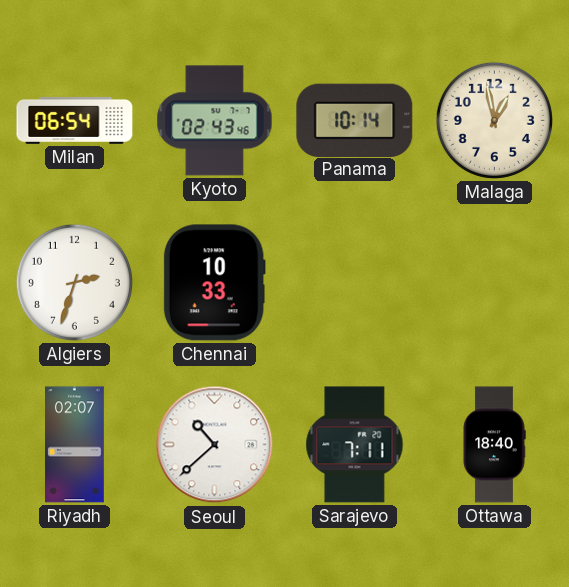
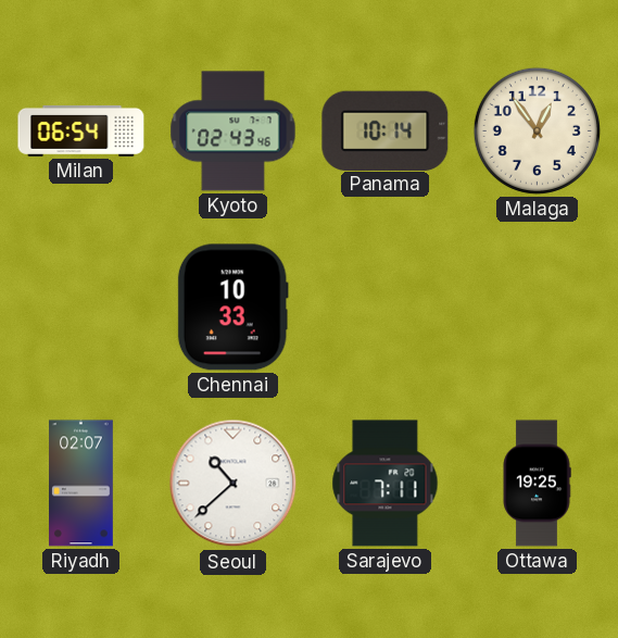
Malaga: 12:58 -> 12:54 (537, 130)
Algiers: 2:33 -> none (74, 282)
Ottawa: 18:40 -> 19:25 (537, 484)
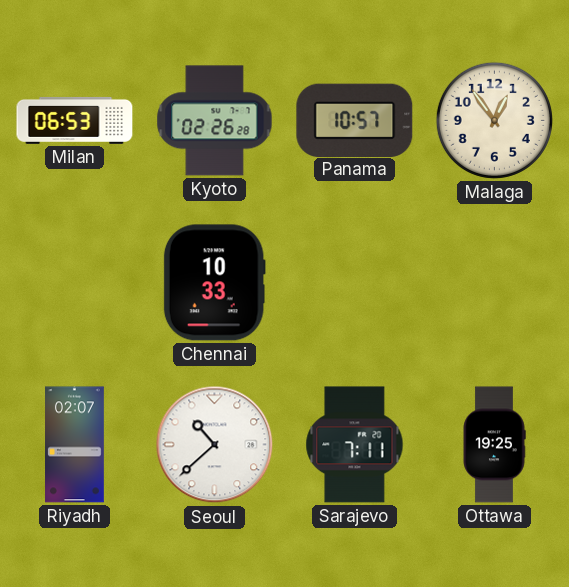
Milan: 06:54 -> 06:53 (75, 120)
Kyoto: 02:43 -> 02:26 (215, 121)
Panama: 10:14 -> 10:57 (355, 120)
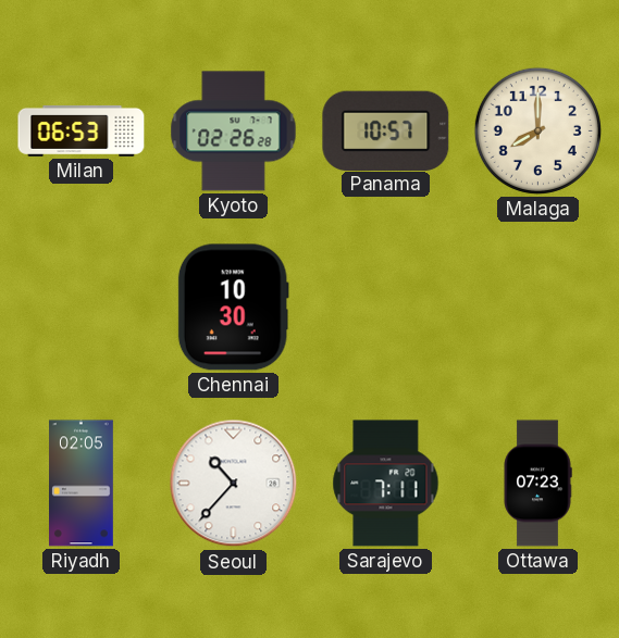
Malaga: 12:54 -> 8:00 (537, 130)
Chennai: 10:33 -> 10:30 (233, 308)
Riyadh: 02:07 -> 02:05 (82, 484)
Seoul: 10:38 -> 10:37 (234, 484)
Ottawa: 19:25 -> 07:23 (537, 484)
